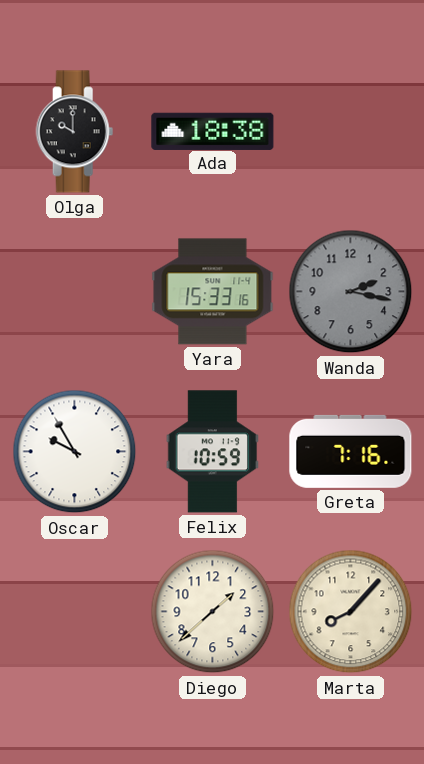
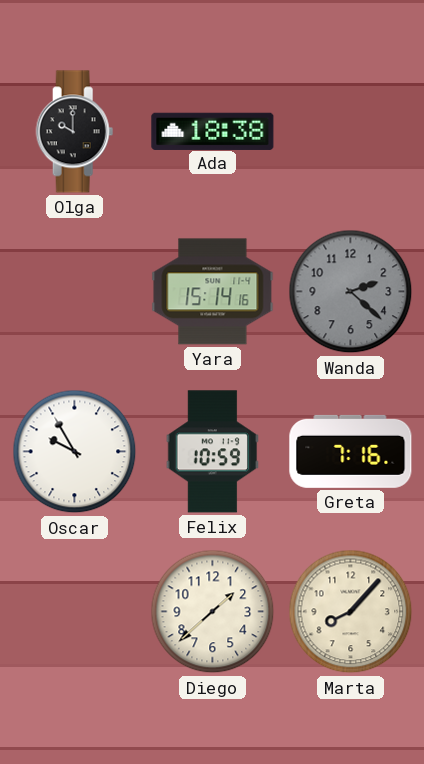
Yara: 15:33 -> 15:14 (213, 292)
Wanda: 2:17 -> 2:22 (351, 292)
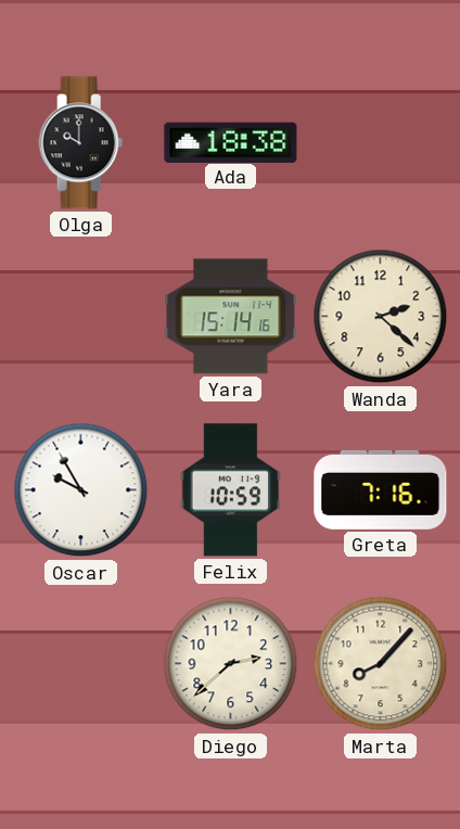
Wanda dial: grey -> cream (381, 317)
Diego: 1:38 -> 2:38 (231, 664)
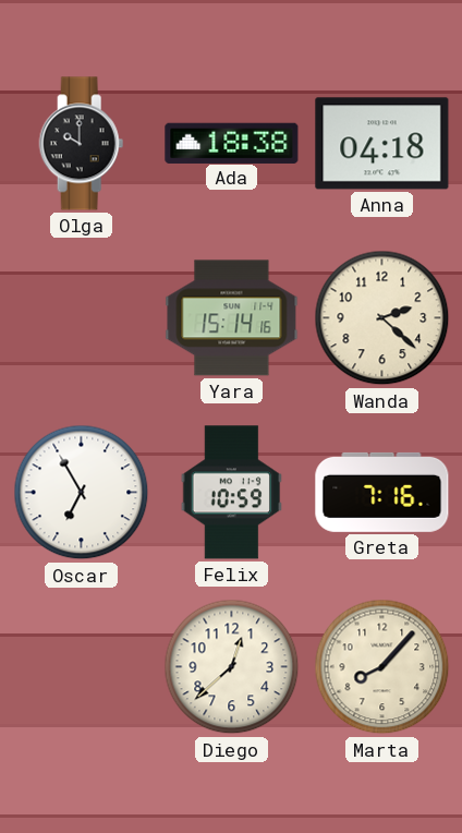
Anna: none -> 04:18 (382, 144)
Oscar: 9:55 -> 6:55 (82, 493)
Diego: 2:38 -> 12:38 (232, 667)
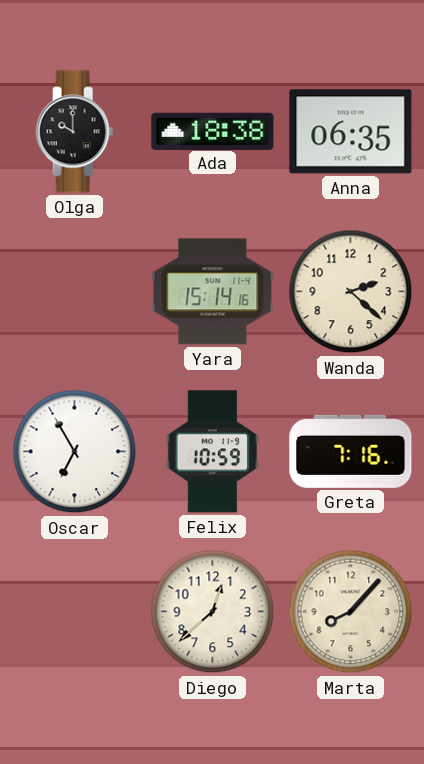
Anna: 04:18 -> 06:35 (351, 132)
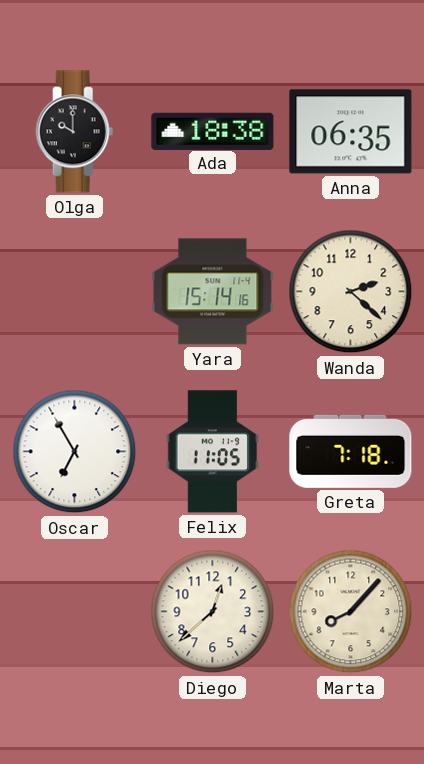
Felix: 10:59 -> 11:05 (213, 452)
Greta: 7:16 -> 7:18 (351, 451)
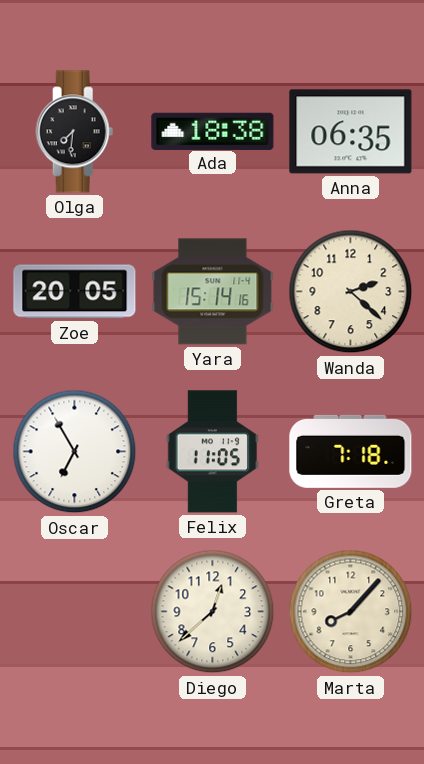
Olga: 10:00 -> 7:31 (75, 132)
Zoe: none -> 20:05 (75, 292)
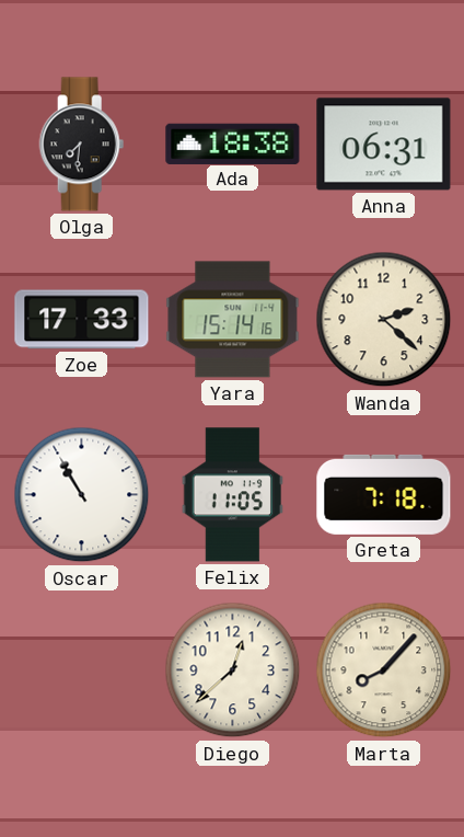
Anna: 06:35 -> 06:31 (384, 145)
Zoe: 20:05 -> 17:33 (82, 320)
Oscar: 6:55 -> 10:55 (82, 495)
